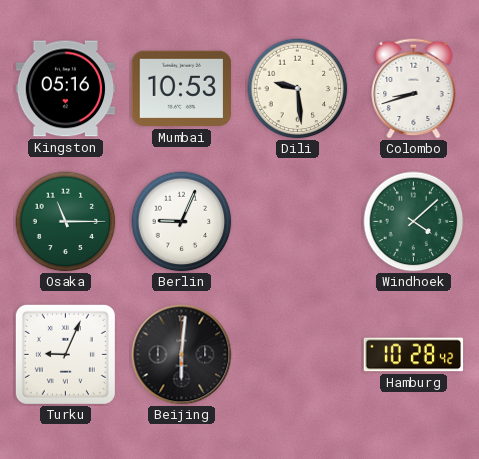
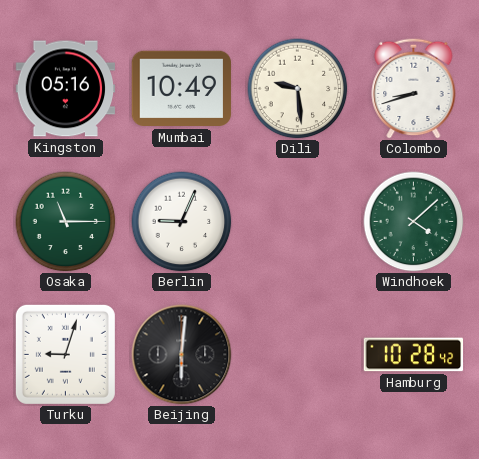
Mumbai: 10:53 -> 10:49 (182, 89)
Turku: 9:04 -> 9:03 (65, 354)
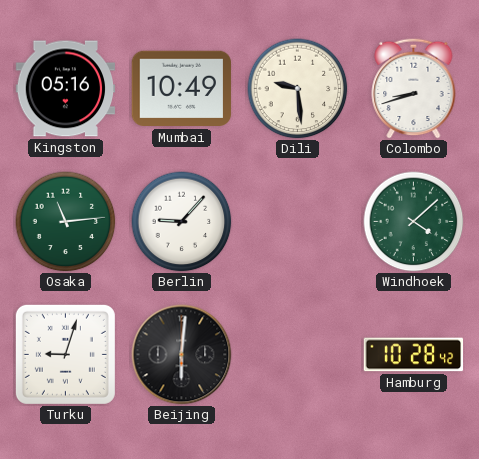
Osaka: 11:15 -> 11:14 (66, 222)
Berlin: 9:04 -> 9:07 (182, 222)
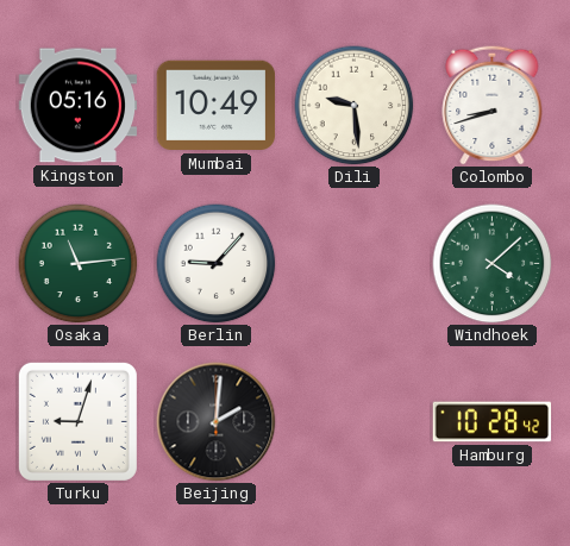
Beijing: 6:01 -> 2:01 (217, 422)
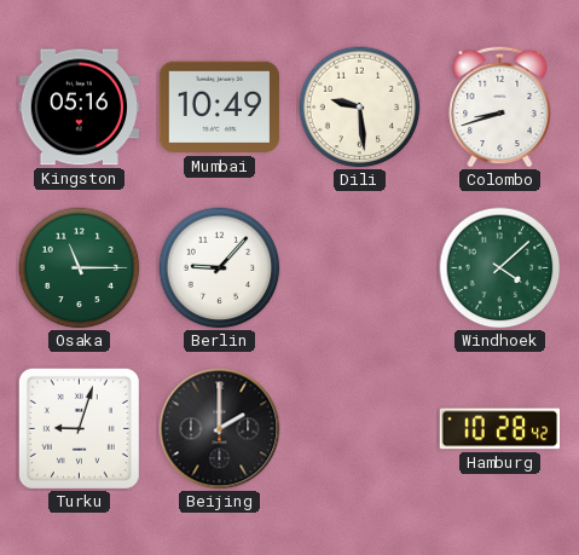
Osaka: 11:14 -> 11:15 (80, 268)
Beijing: 2:01 -> 2:00 (220, 429)
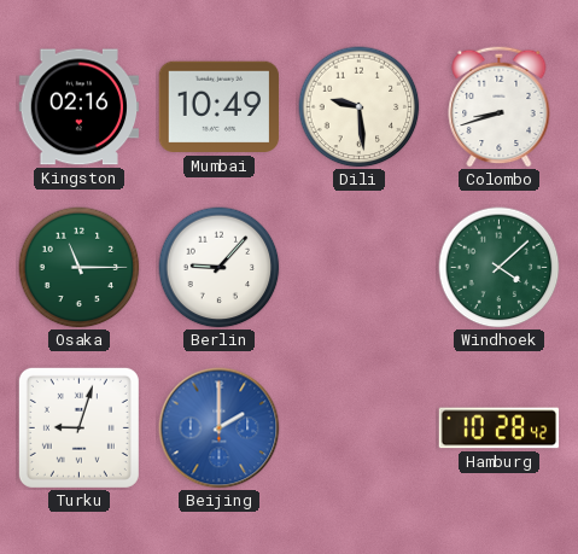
Kingston: 05:16 -> 02:16 (80, 107)
Beijing dial: black -> blue (220, 428)
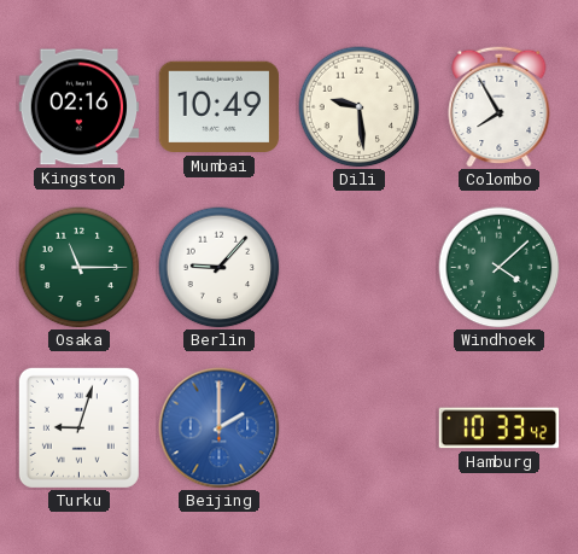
Colombo: 8:42 -> 7:55 (500, 106)
Hamburg: 10:28 -> 10:33 (500, 428)
